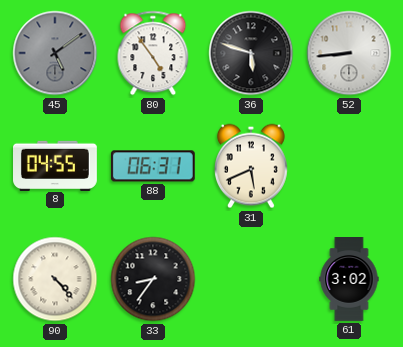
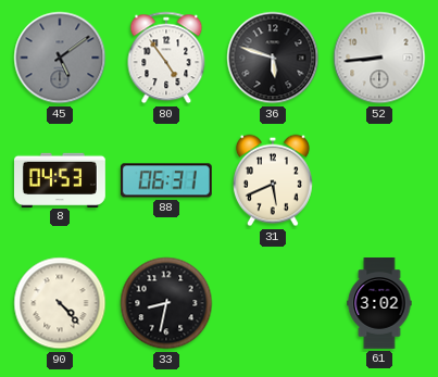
8: 04:55 -> 04:53 (61, 179)
33: 8:36 -> 8:32 (166, 303)
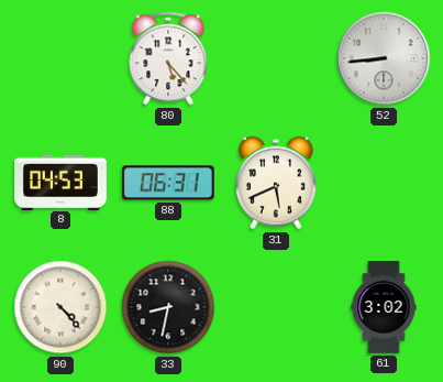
45: 5:09 -> none (60, 58)
80: 4:54 -> 5:23 (168, 58)
36: 5:48 -> none (273, 58)
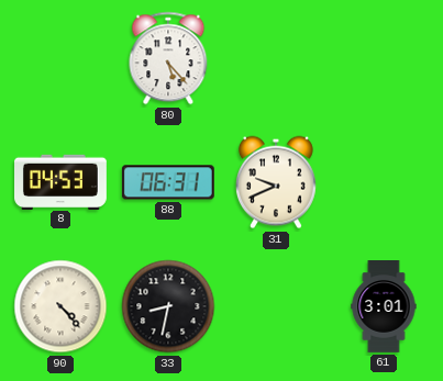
52: 8:44 -> none (384, 58)
31: 5:41 -> 9:41 (276, 182)
61: 3:02 -> 3:01 (384, 307)
